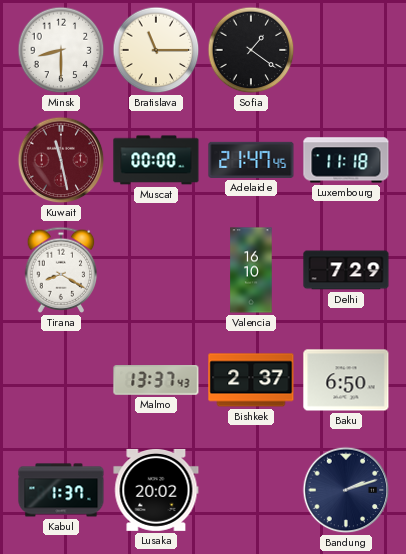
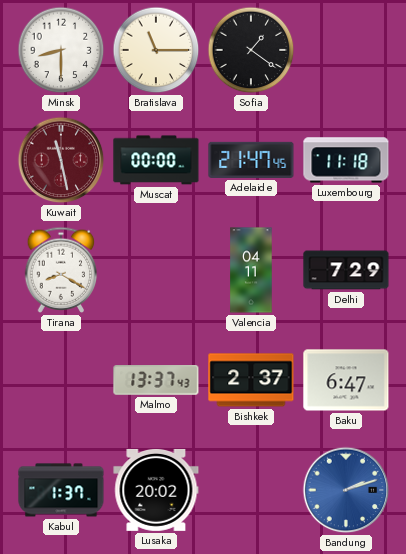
Valencia: 16:10 -> 04:11 (251, 270)
Baku: 6:50 -> 6:47 (346, 380)
Bandung dial: navy -> blue (346, 490)
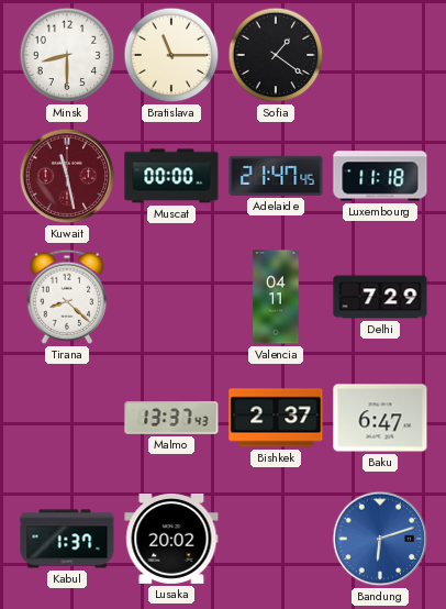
Tirana: 8:20 -> 8:22 (67, 297)
Bandung: 2:12 -> 6:12 (380, 539)
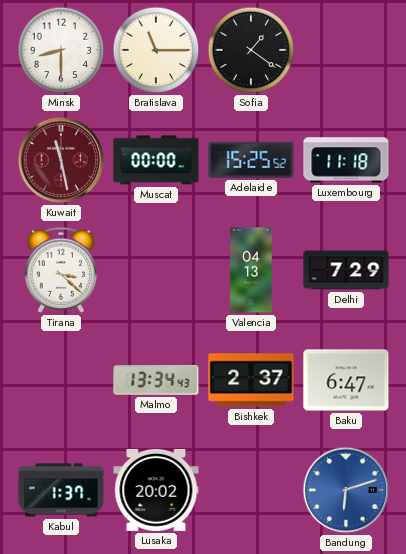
Adelaide: 21:47 -> 15:25 (251, 160)
Tirana: 8:22 -> 3:22 (61, 270)
Valencia: 04:11 -> 04:13 (251, 270)
Malmo: 13:37 -> 13:34 (156, 380)
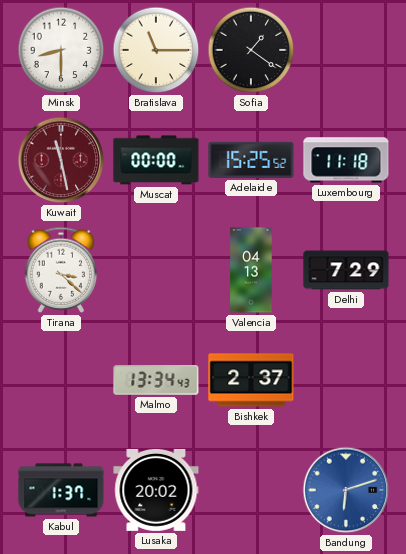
Baku: 6:47 -> none (346, 380)
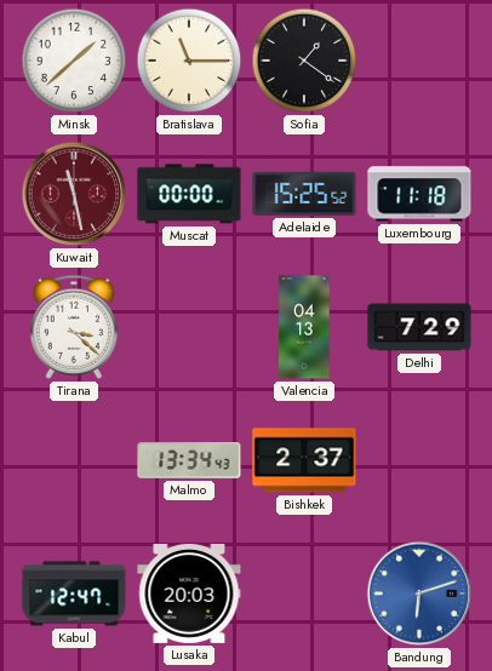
Minsk: 8:30 -> 1:38 (74, 61)
Kabul: 1:37 -> 12:47 (74, 593)
Lusaka: 20:02 -> 20:03 (189, 593)
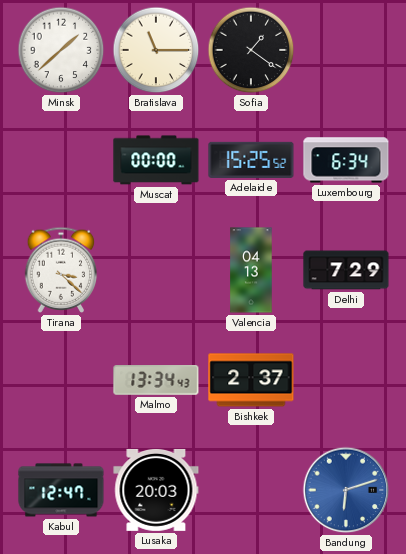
Kuwait: 11:28 -> none (74, 194)
Luxembourg: 11:18 -> 6:34 (346, 160)
